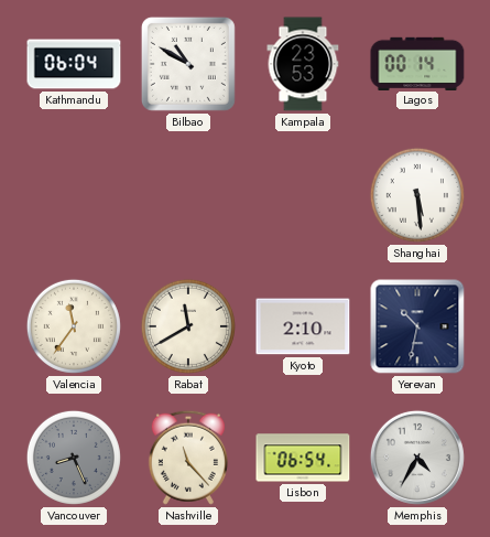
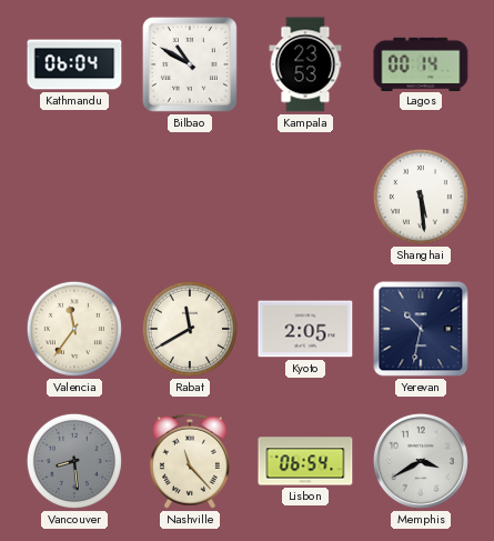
Kyoto: 2:10 -> 2:05 (305, 329)
Vancouver: 8:26 -> 8:29 (74, 461)
Memphis: 4:35 -> 3:40 (421, 461)
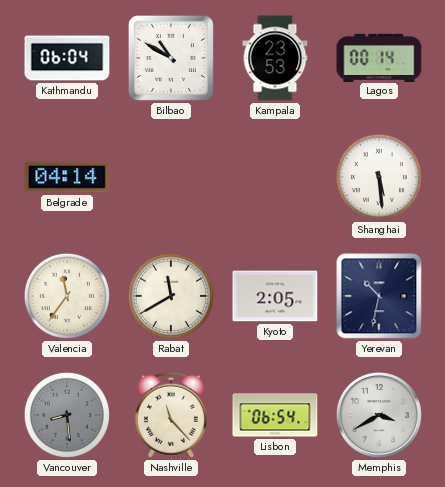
Belgrade: none -> 04:14 (67, 177)
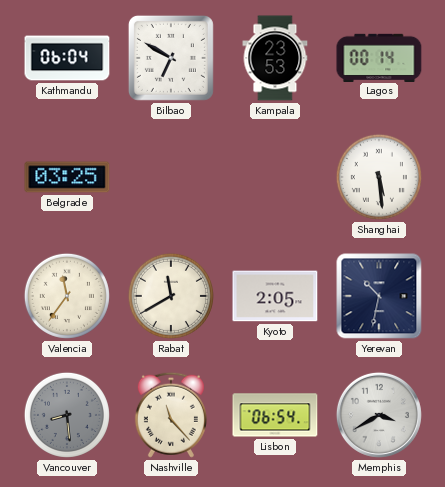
Bilbao: 10:50 -> 6:50 (171, 58)
Belgrade: 04:14 -> 03:25 (67, 177)
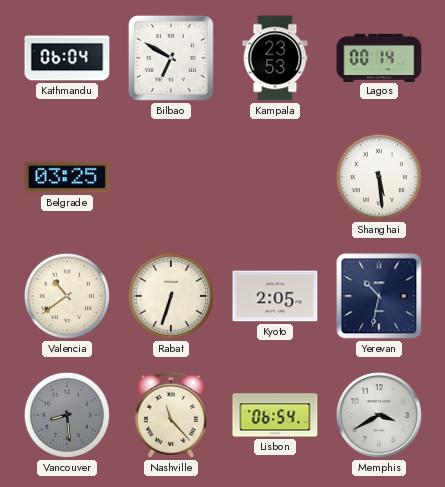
Valencia: 11:36 -> 10:39 (67, 296)
Rabat: 11:40 -> 6:33 (171, 296)
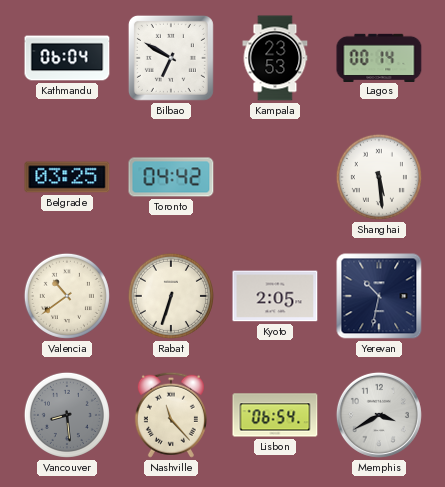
Toronto: none -> 04:42 (171, 177)
